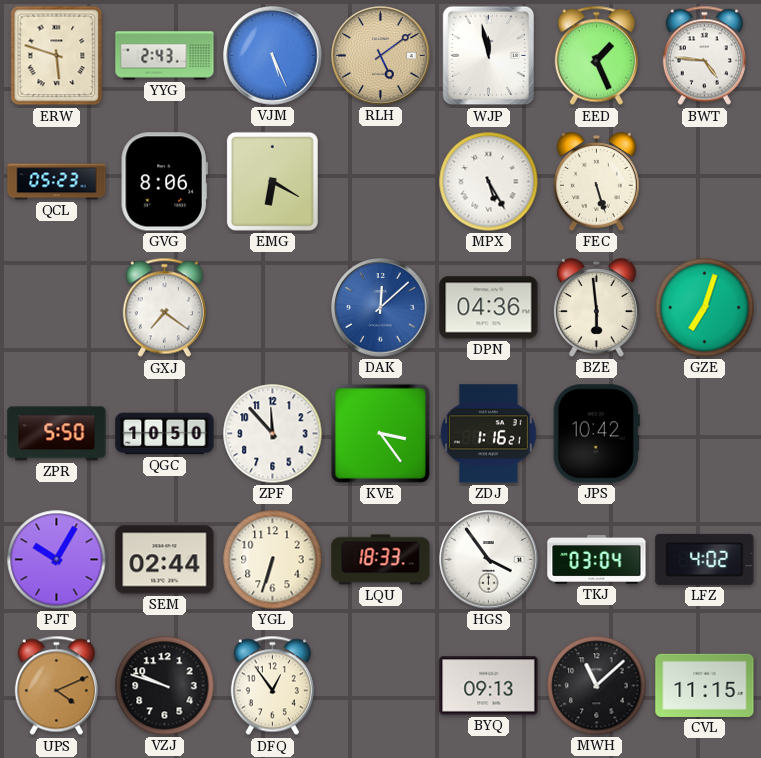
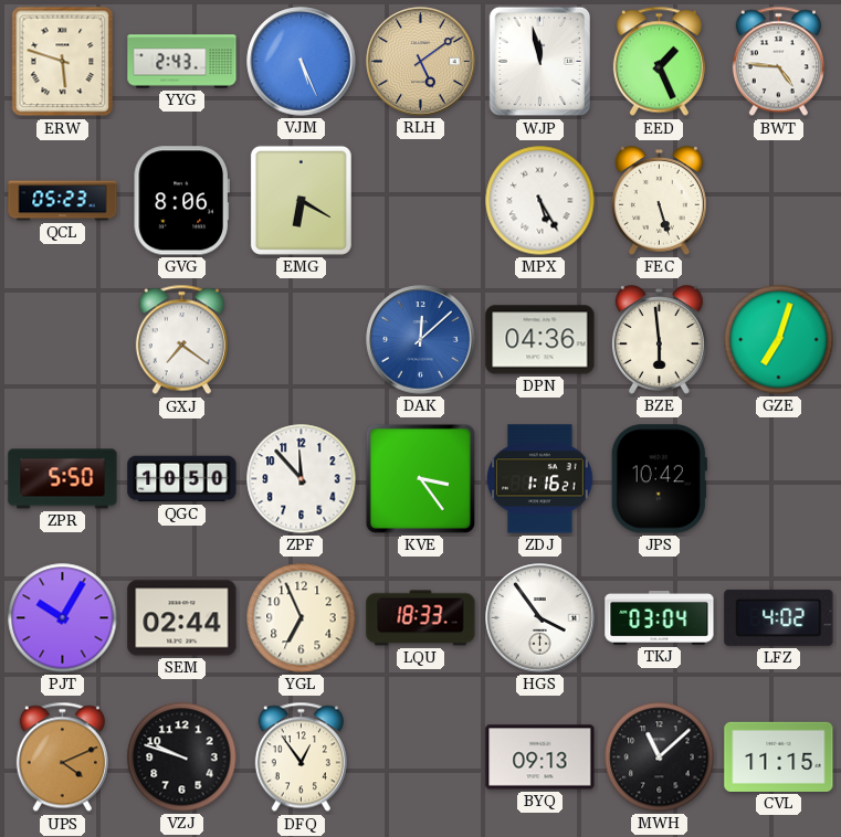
YGL: 6:33 -> 6:56 (302, 618)
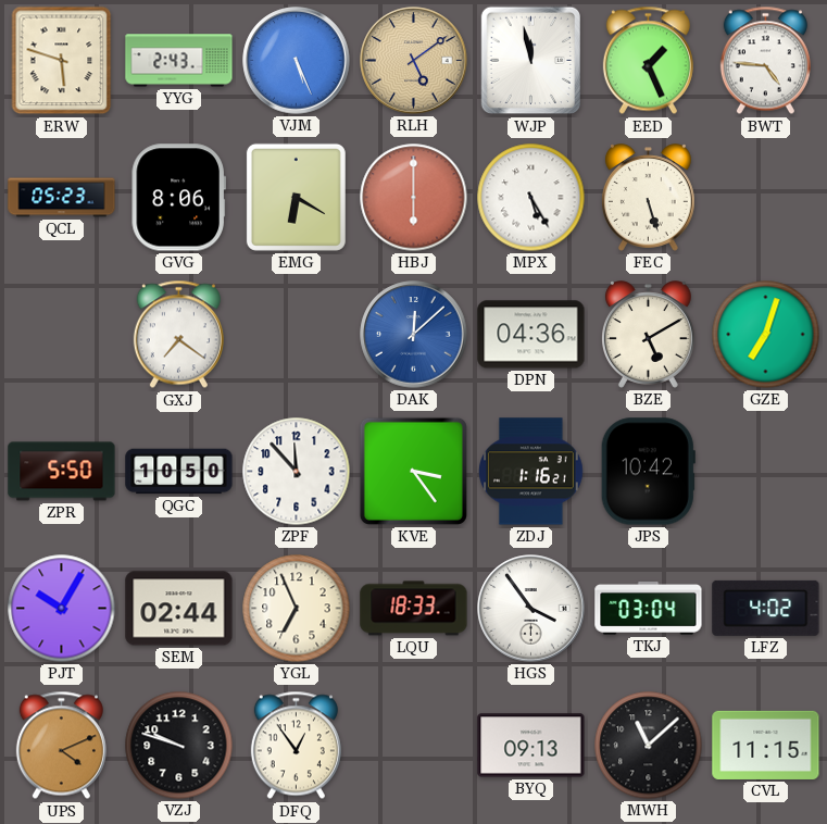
HBJ: none -> 6:00 (414, 198)
BZE: 5:59 -> 5:10 (648, 335)
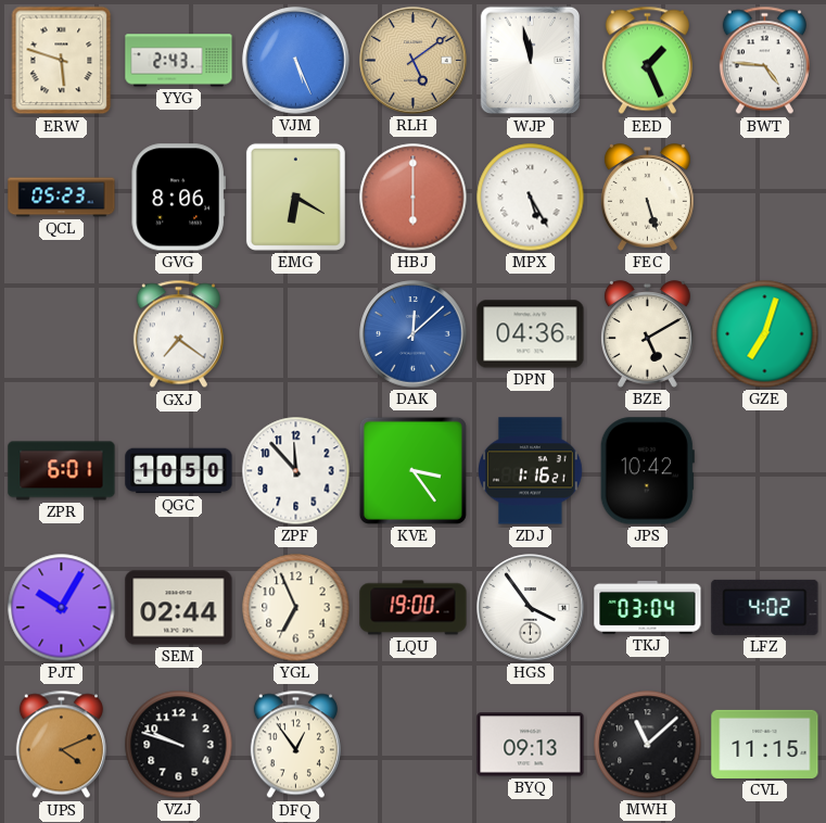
ZPR: 5:50 -> 6:01 (62, 471)
LQU: 18:33 -> 19:00 (414, 608)
